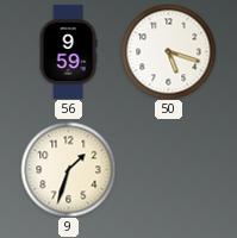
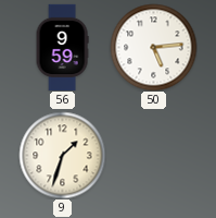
50: 5:18 -> 5:14 (153, 47)
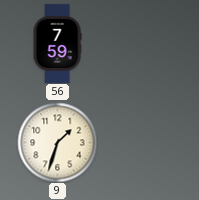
56: 9:59 -> 7:59 (57, 43)
50: 5:14 -> none (153, 47)
